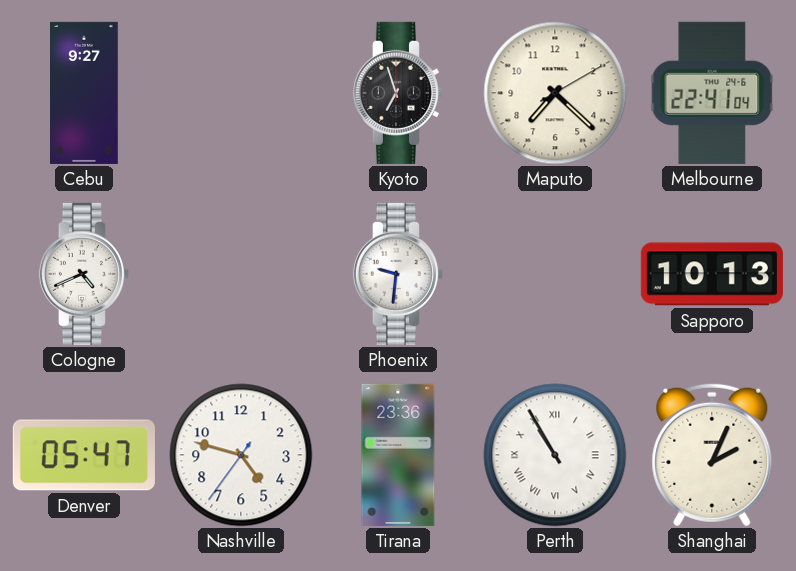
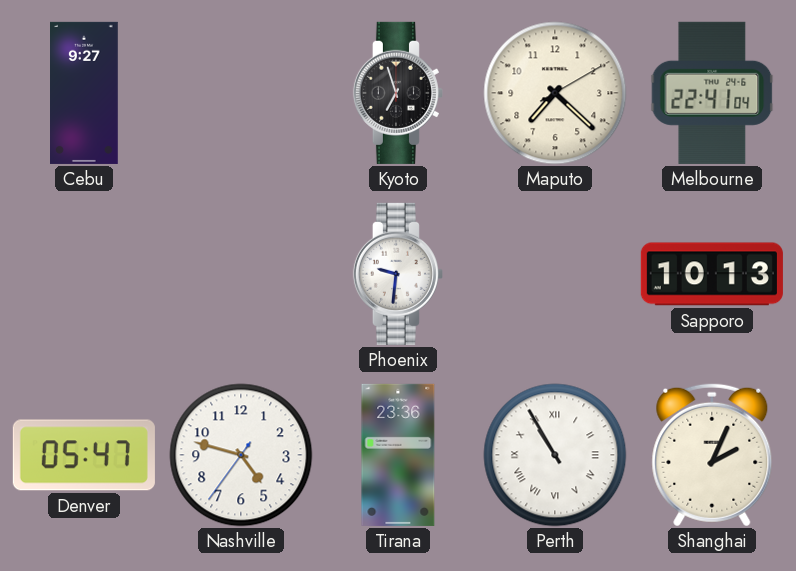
Cologne: 4:41 -> none (84, 274)
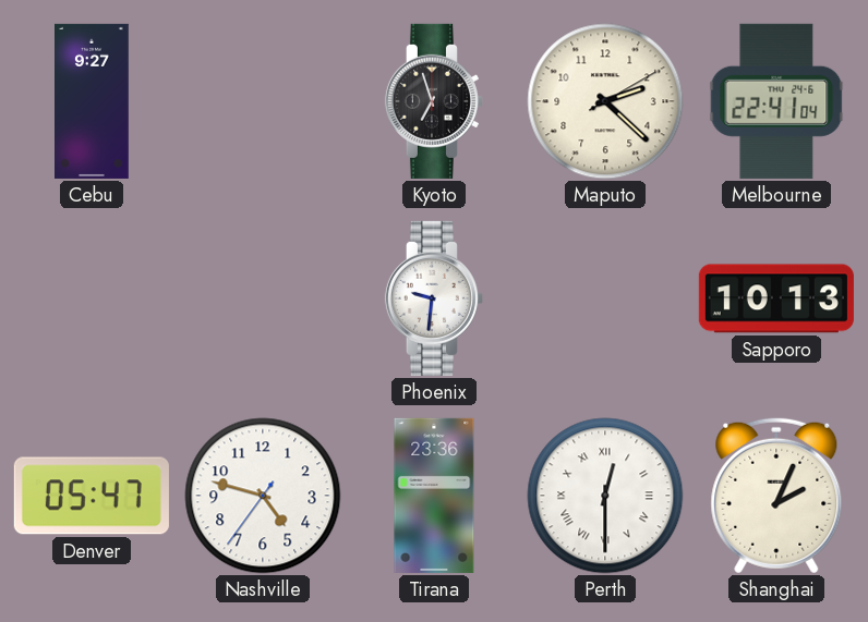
Maputo: 7:22 -> 2:22 (605, 101)
Perth: 10:55 -> 12:30 (605, 496)
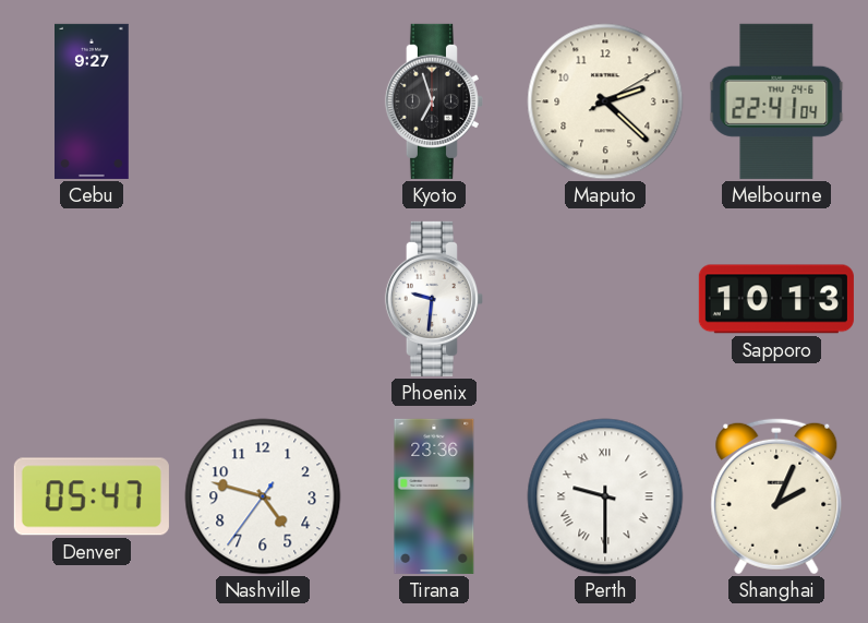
Perth: 12:30 -> 9:30 (605, 496)
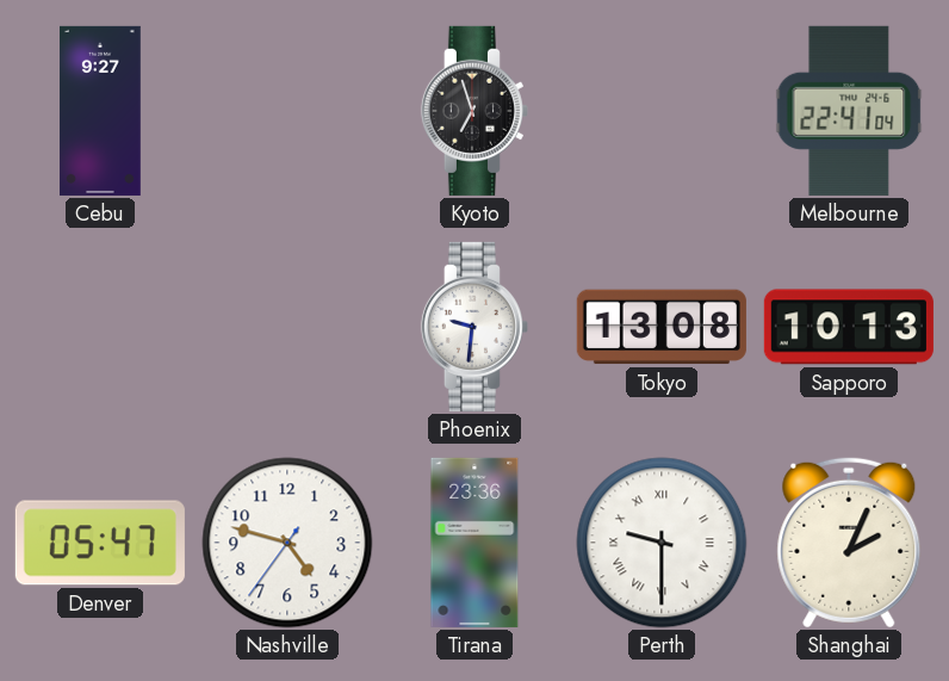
Maputo: 2:22 -> none (605, 101)
Tokyo: none -> 13:08 (662, 327)
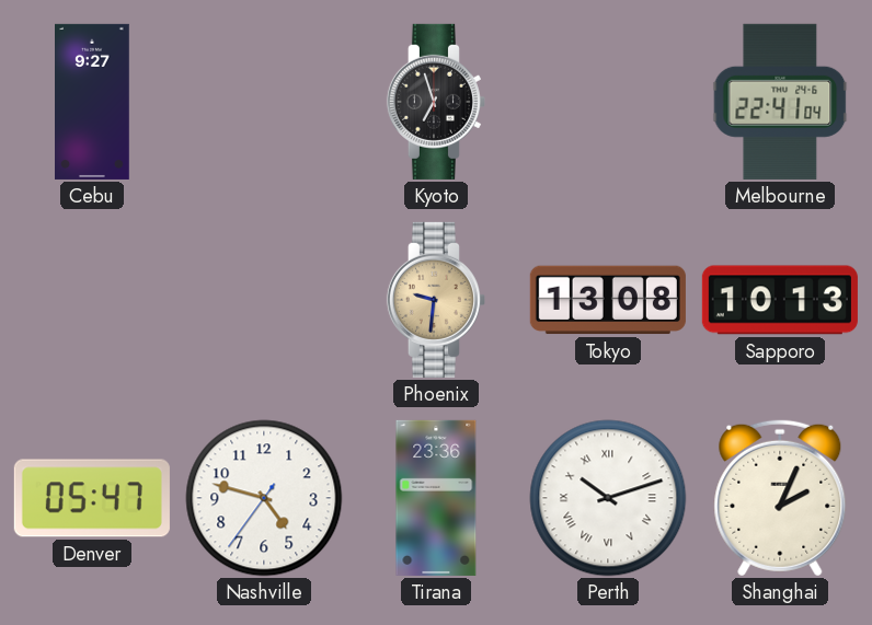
Phoenix dial: white -> champagne (436, 300)
Perth: 9:30 -> 10:12 (608, 498)
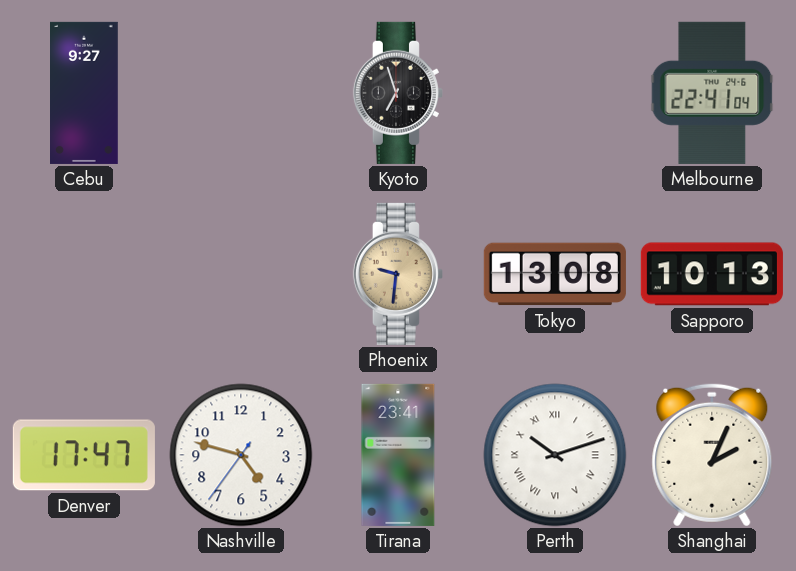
Denver: 05:47 -> 17:47 (84, 455)
Tirana: 23:36 -> 23:41 (398, 455)
